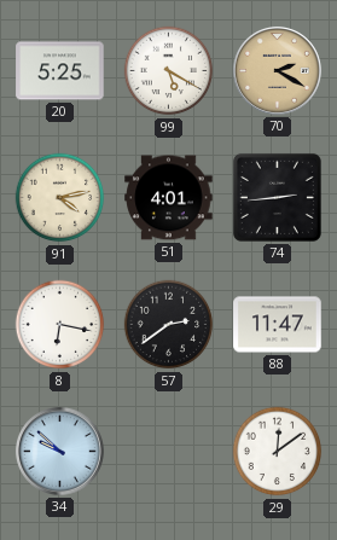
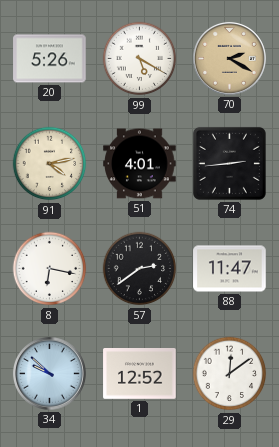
20: 5:25 -> 5:26 (50, 59)
1: none -> 12:52 (140, 374)
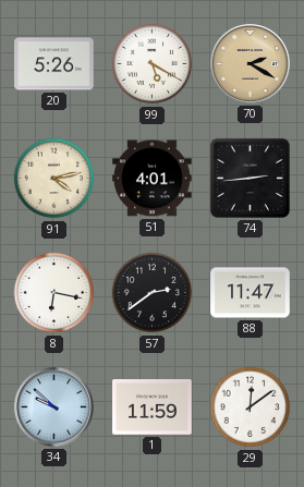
1: 12:52 -> 11:59 (153, 407)
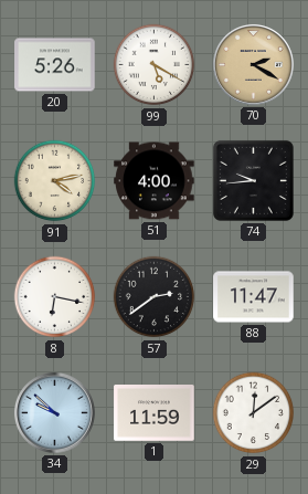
51: 4:01 -> 4:00 (155, 181)
74: 2:44 -> 9:44 (253, 180)
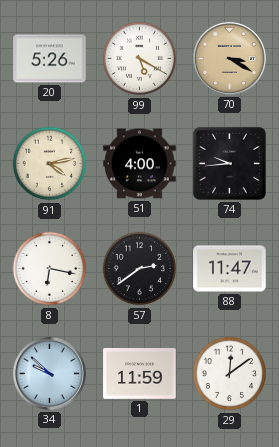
70: 2:20 -> 3:20 (229, 58)
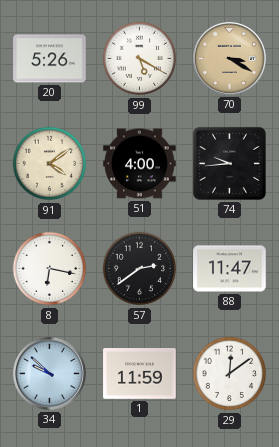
91: 4:13 -> 4:09 (50, 164)
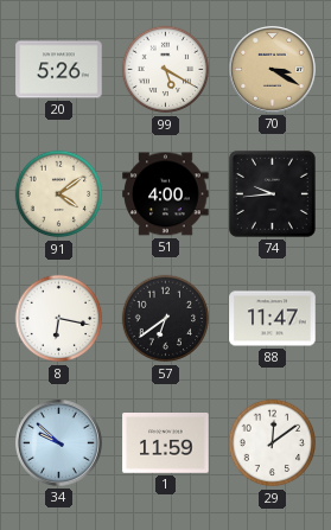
57: 2:39 -> 6:39 (166, 319)
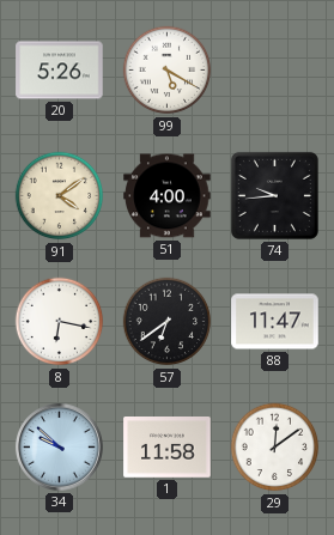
70: 3:20 -> none (272, 69)
1: 11:59 -> 11:58 (168, 448)
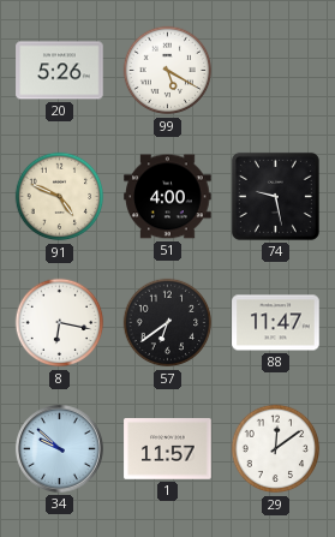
91: 4:09 -> 4:49 (60, 197)
74: 9:44 -> 9:28 (275, 196)
1: 11:58 -> 11:57 (168, 449)
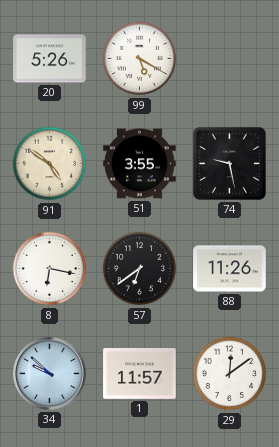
91: 4:49 -> 4:51 (50, 164)
51: 4:00 -> 3:55 (140, 164)
88: 11:47 -> 11:26 (230, 269)
